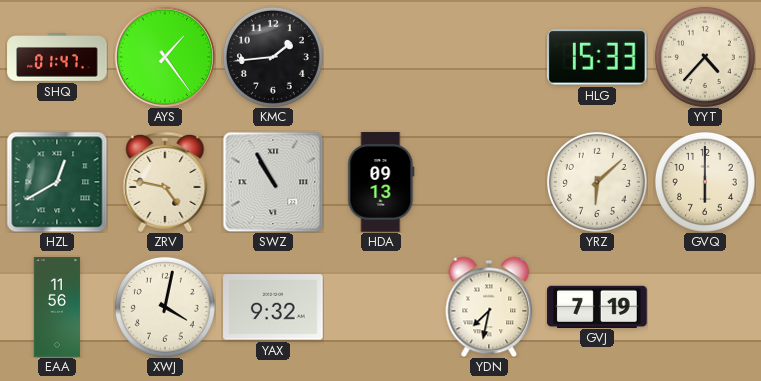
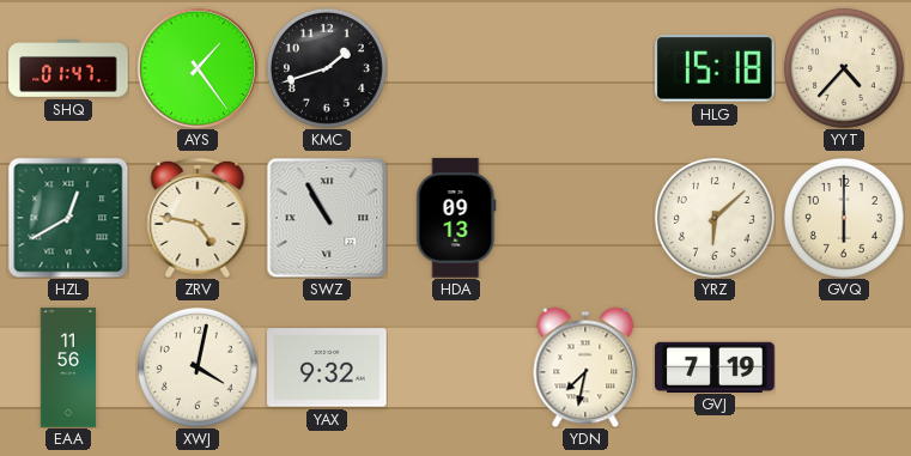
KMC: 1:44 -> 1:42 (327, 68)
HLG: 15:33 -> 15:18 (715, 69)
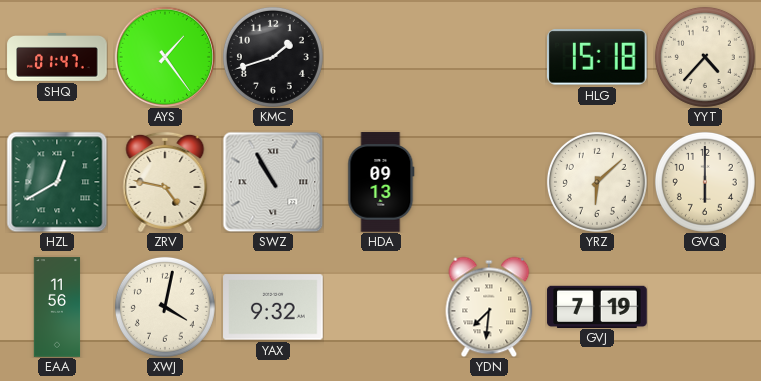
YDN: 7:32 -> 7:31 (489, 307)
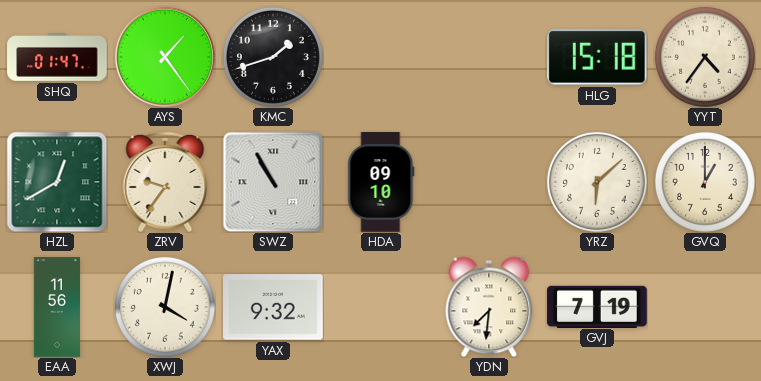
YYT: 4:37 -> 4:36 (705, 57)
ZRV: 4:47 -> 9:36 (165, 182)
HDA: 09:13 -> 09:10 (381, 182)
GVQ: 6:00 -> 1:00 (705, 182)
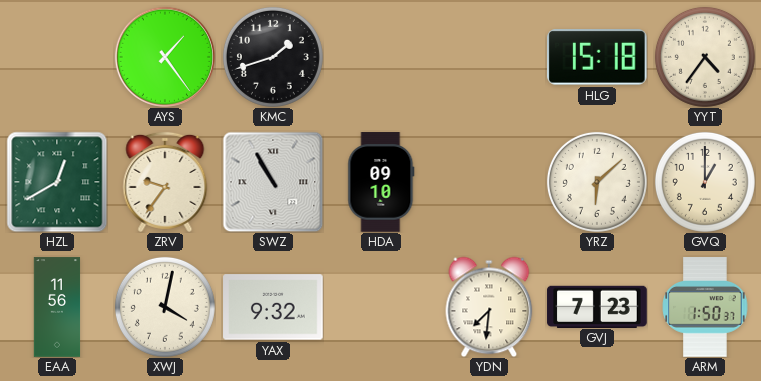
SHQ: 01:47 -> none (57, 58)
GVJ: 7:19 -> 7:23 (597, 306)
ARM: none -> 1:50 (705, 307)
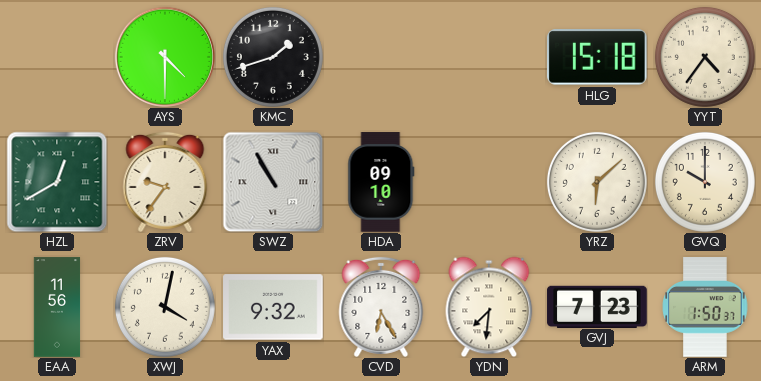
AYS: 1:24 -> 4:30 (165, 57)
GVQ: 1:00 -> 10:00 (705, 182)
CVD: none -> 6:25 (381, 307)
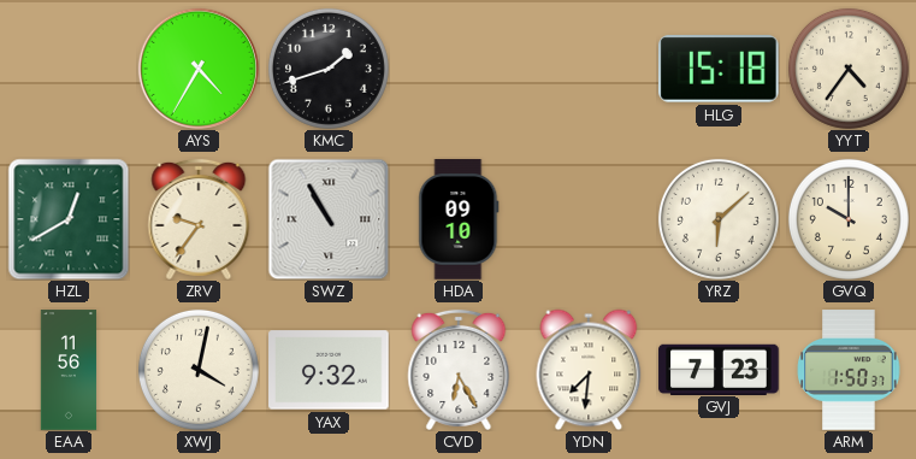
AYS: 4:30 -> 4:35 (199, 69)
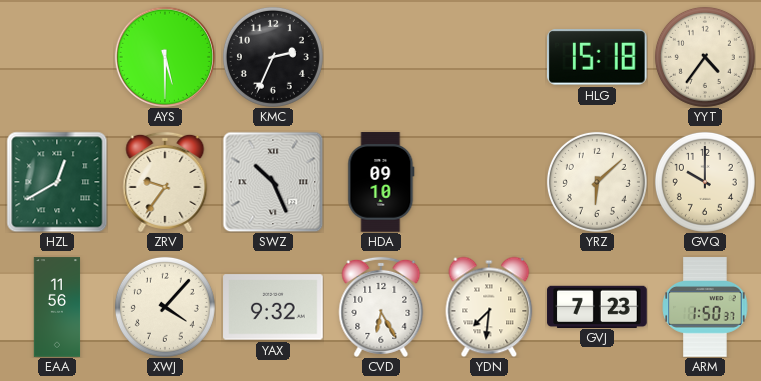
AYS: 4:35 -> 5:30 (165, 57)
KMC: 1:42 -> 2:34 (273, 57)
SWZ: 10:55 -> 10:26 (273, 182)
XWJ: 4:02 -> 4:07 (165, 307)
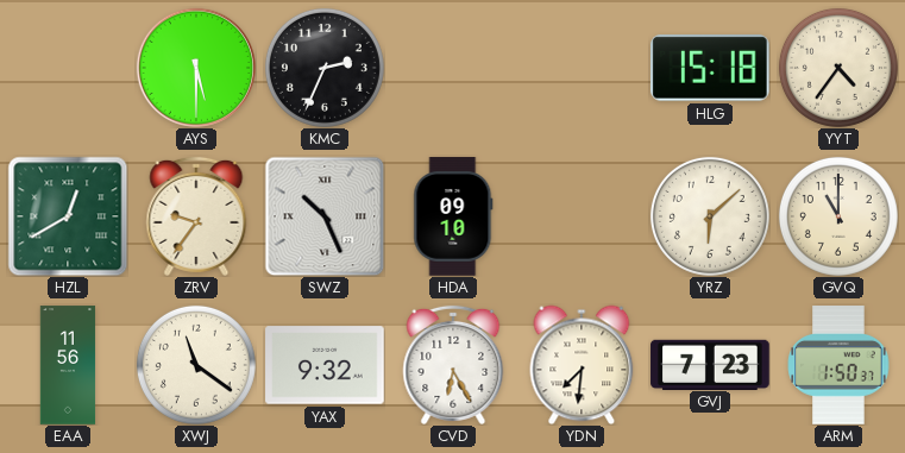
GVQ: 10:00 -> 11:00 (838, 216)
XWJ: 4:07 -> 11:21 (196, 365)
